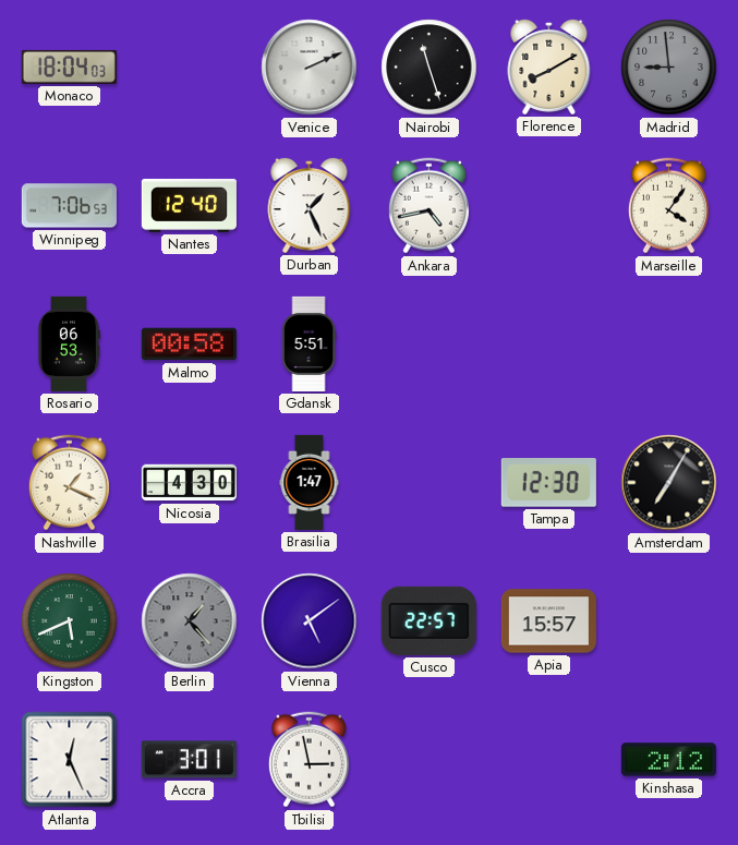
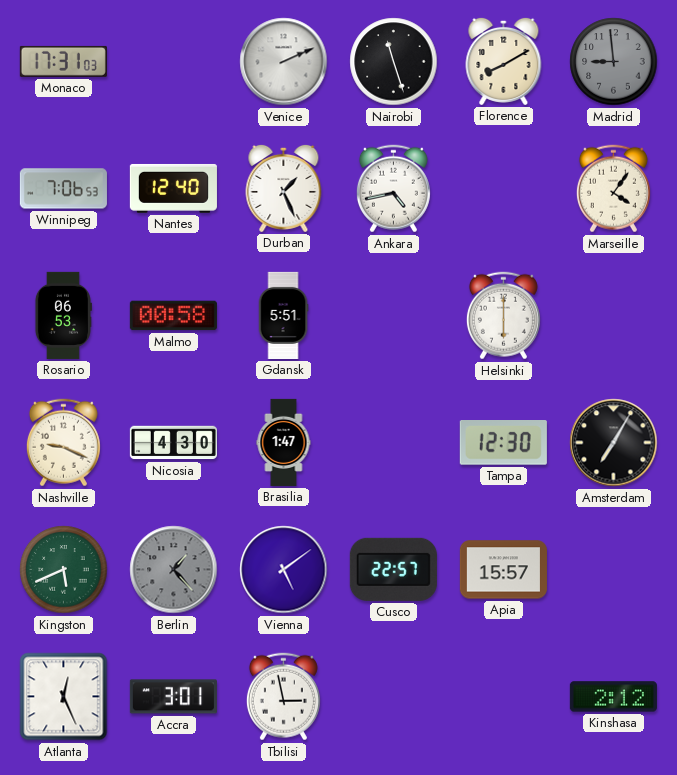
Monaco: 18:04 -> 17:31 (63, 61)
Helsinki: none -> 6:00 (503, 316)
Nashville: 1:19 -> 9:19 (63, 443)
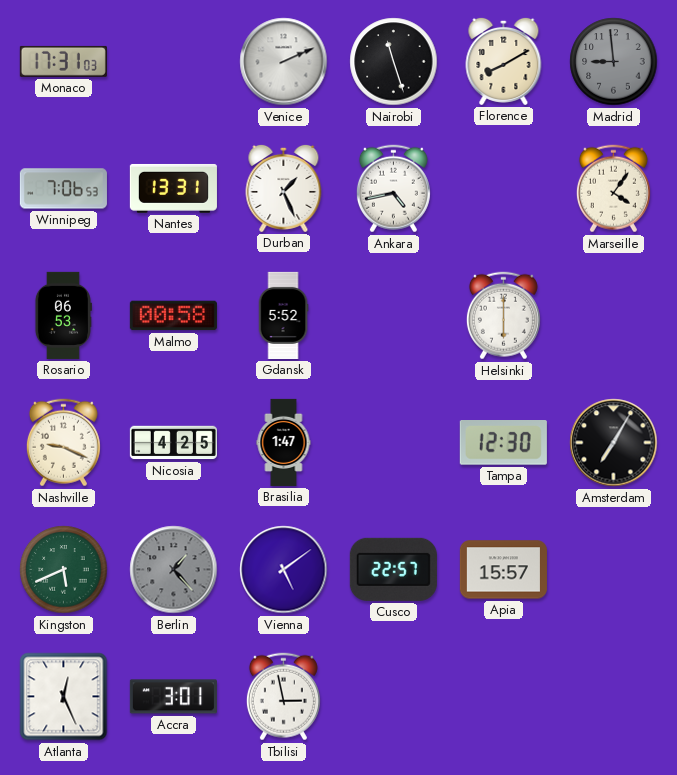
Nantes: 12:40 -> 13:31 (173, 188)
Gdansk: 5:51 -> 5:52 (283, 315)
Nicosia: 4:30 -> 4:25 (173, 443)
Kinshasa: 2:12 -> none (613, 697)
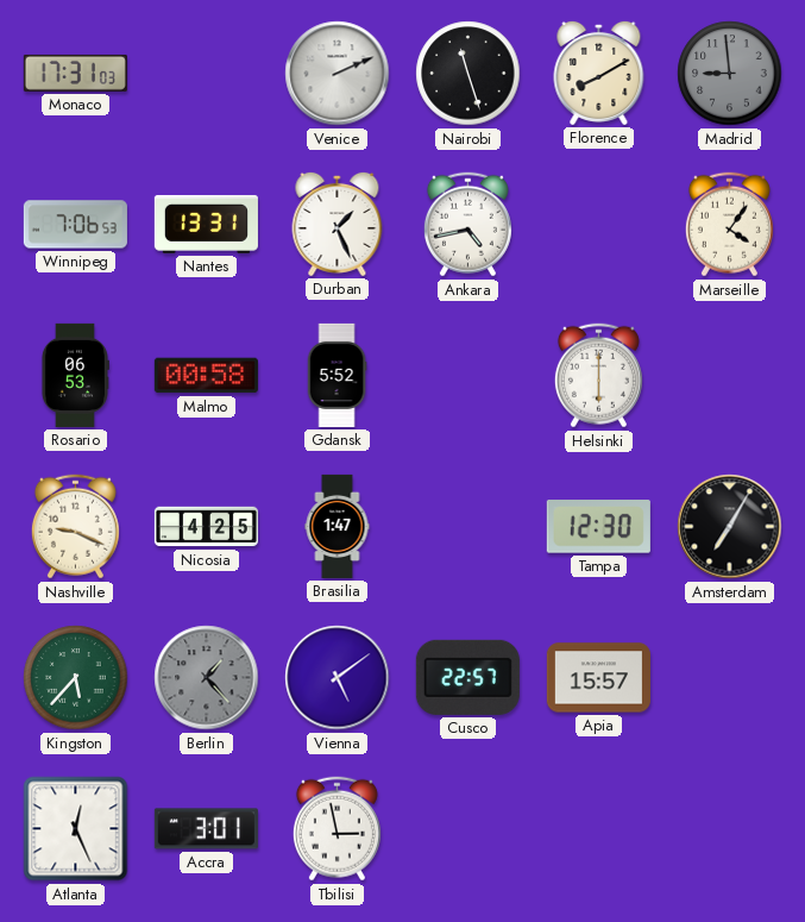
Kingston: 5:41 -> 5:37 (76, 678)
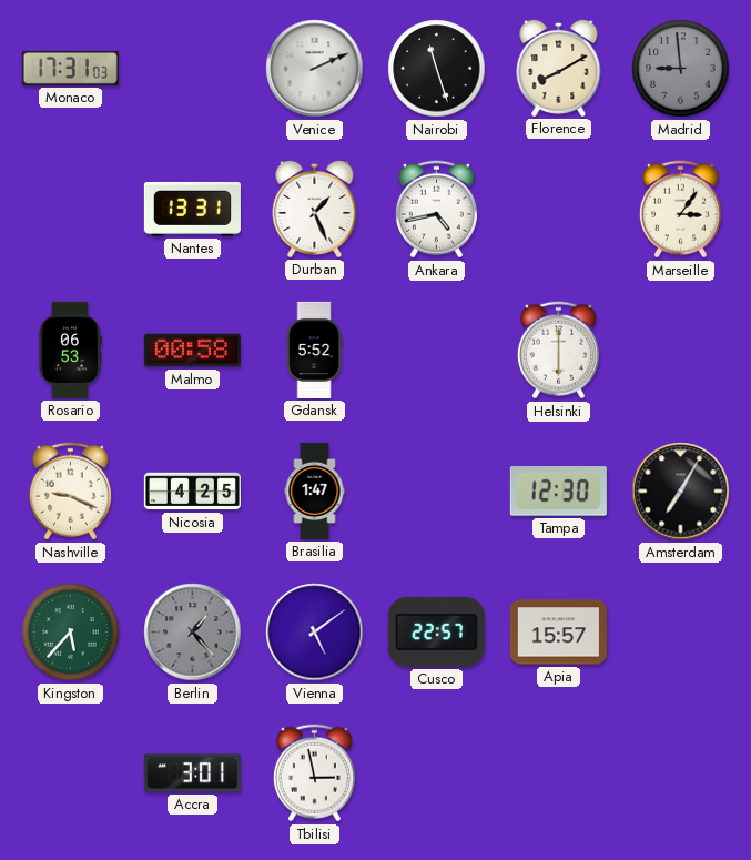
Winnipeg: 7:06 -> none (75, 225)
Marseille: 4:06 -> 3:06 (680, 210)
Atlanta: 12:26 -> none (76, 829)
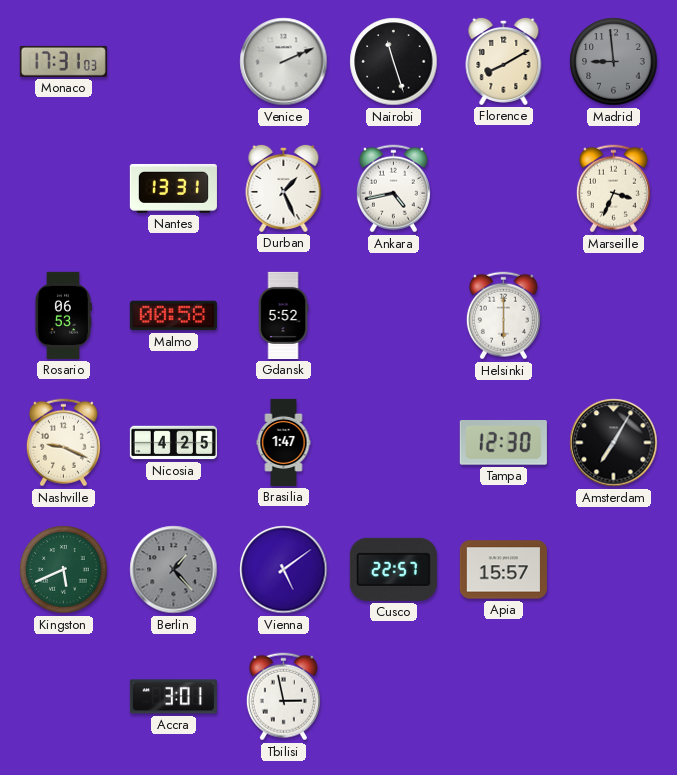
Marseille: 3:06 -> 3:34 (613, 189)
Kingston: 5:37 -> 5:41 (64, 570)
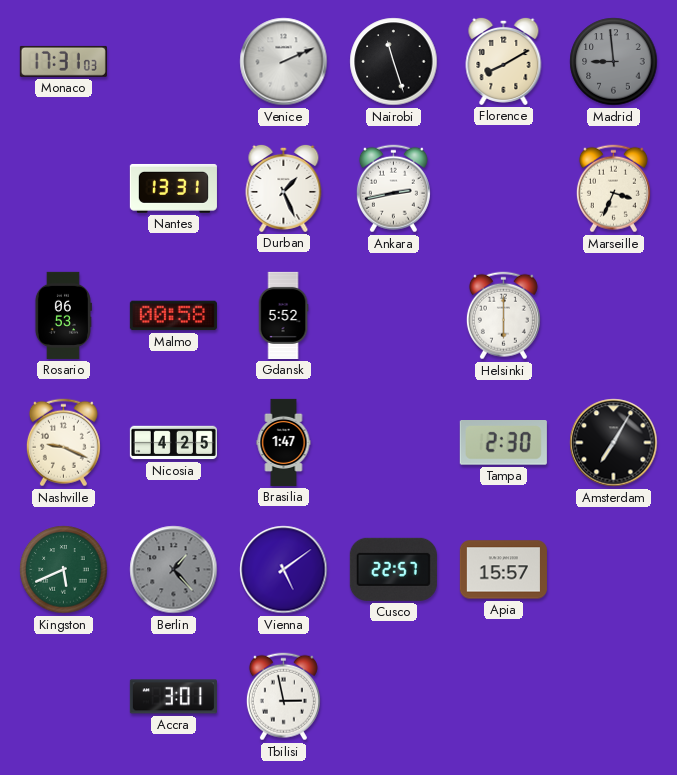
Ankara: 4:43 -> 2:43 (393, 189)
Tampa: 12:30 -> 2:30 (503, 443)
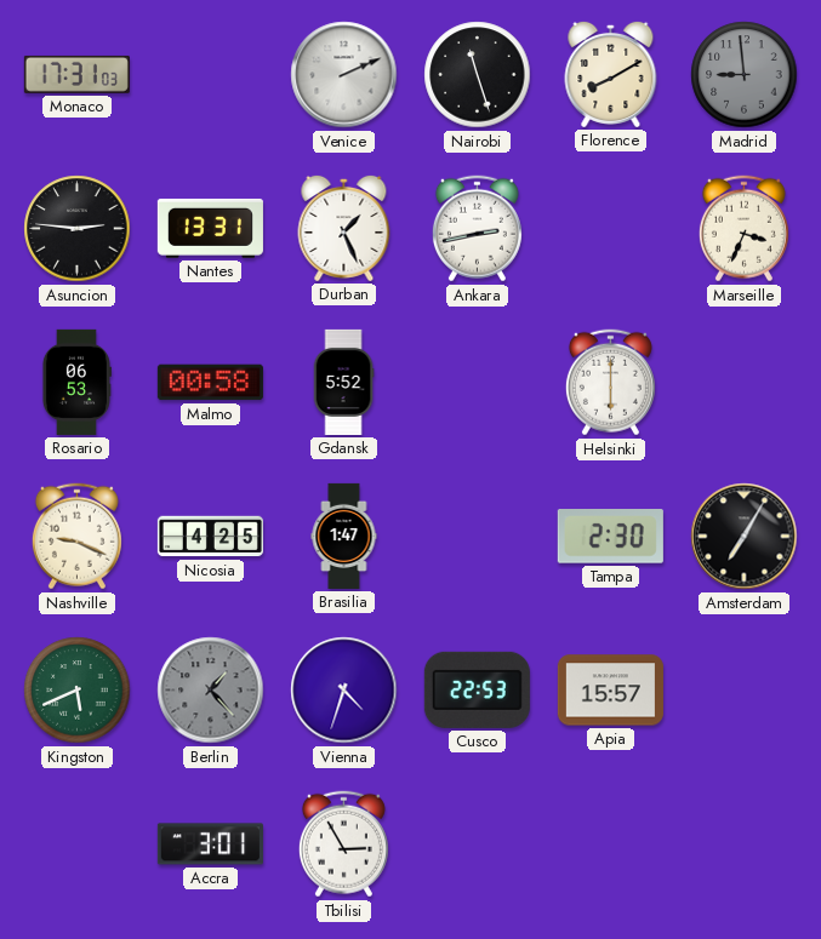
Asuncion: none -> 2:46 (78, 229)
Vienna: 5:09 -> 4:33 (344, 691)
Cusco: 22:57 -> 22:53 (477, 689)
Tbilisi: 2:58 -> 2:55 (343, 844)
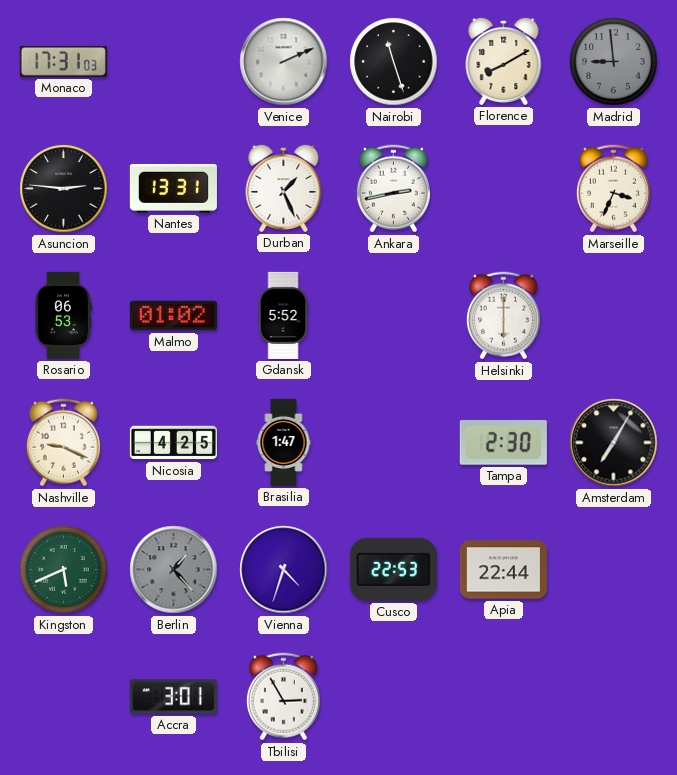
Malmo: 00:58 -> 01:02 (173, 316)
Apia: 15:57 -> 22:44 (503, 570)
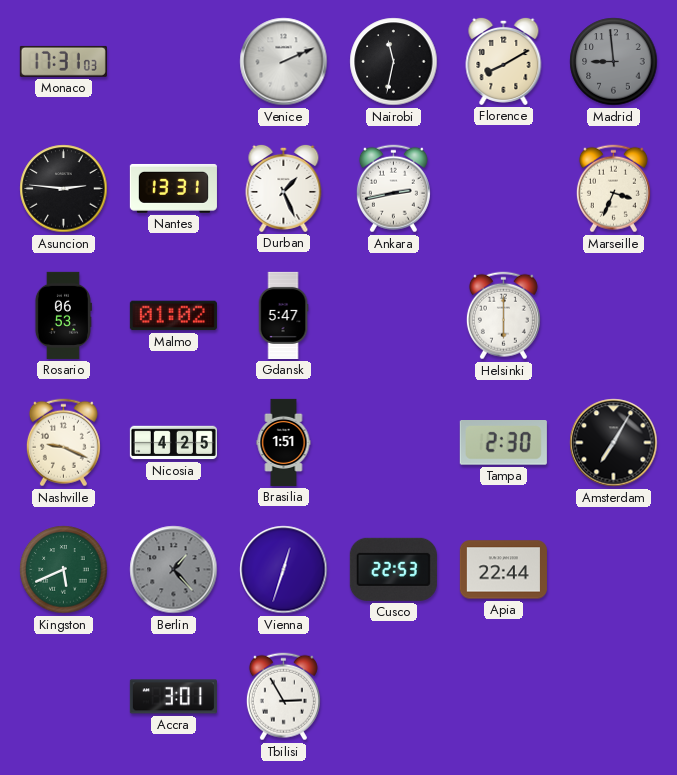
Nairobi: 11:27 -> 11:32 (394, 62)
Gdansk: 5:52 -> 5:47 (283, 315)
Brasilia: 1:47 -> 1:51 (284, 442)
Vienna: 4:33 -> 12:33 (284, 570)
